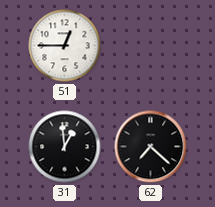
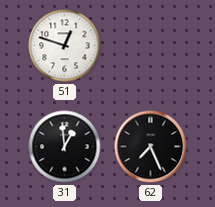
51: 12:45 -> 12:48 (65, 46)
62: 7:22 -> 7:26 (151, 147)
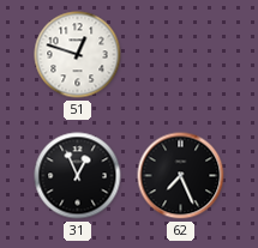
31: 12:59 -> 12:56 (78, 176)
